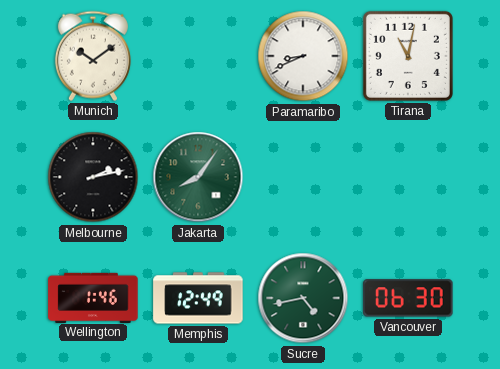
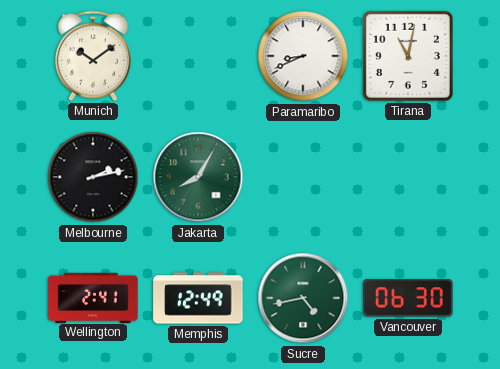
Jakarta: 8:06 -> 8:05 (198, 177)
Wellington: 1:46 -> 2:41 (93, 297)
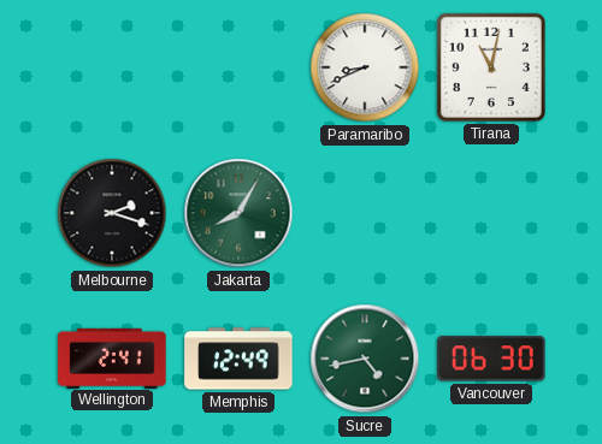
Munich: 10:09 -> none (93, 56)
Melbourne: 2:13 -> 2:18 (112, 213)
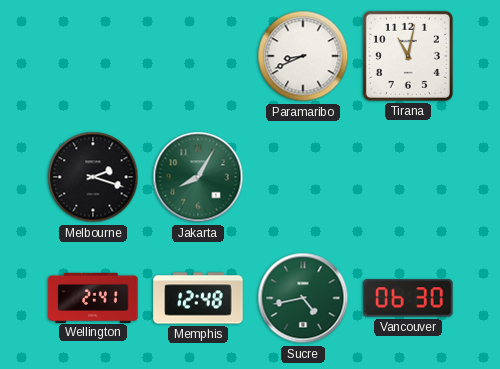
Memphis: 12:49 -> 12:48 (198, 298)
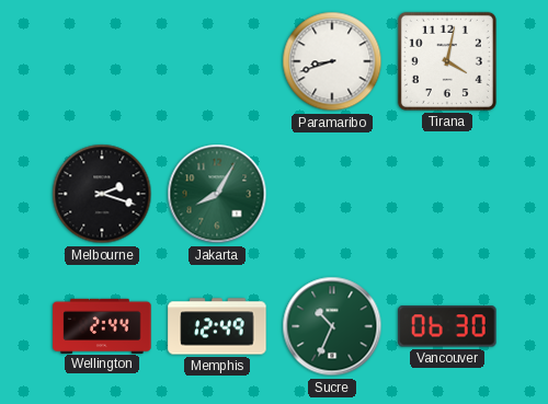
Paramaribo: 8:41 -> 8:42 (332, 61)
Tirana: 11:02 -> 4:02 (447, 61)
Wellington: 2:41 -> 2:44 (102, 325)
Memphis: 12:48 -> 12:49 (217, 326)
Sucre: 4:43 -> 10:34 (332, 326)
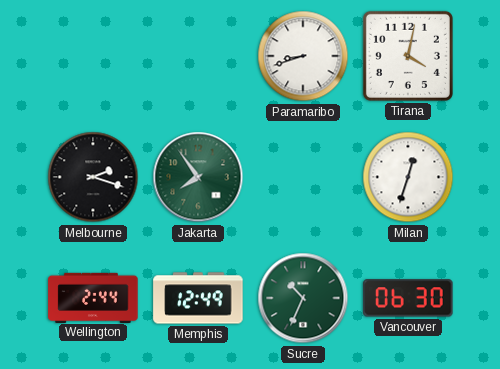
Jakarta: 8:05 -> 7:54 (198, 177)
Milan: none -> 12:33 (408, 177)
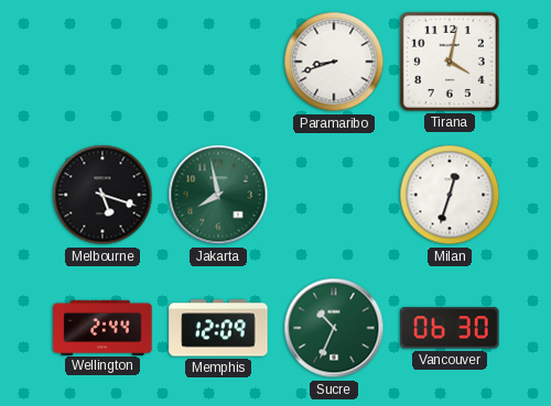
Melbourne: 2:18 -> 5:18 (102, 195)
Jakarta: 7:54 -> 7:58 (218, 195)
Memphis: 12:49 -> 12:09 (218, 328)
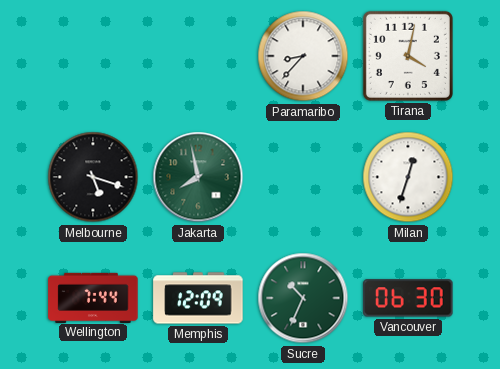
Paramaribo: 8:42 -> 8:37 (303, 56)
Wellington: 2:44 -> 7:44 (93, 297)
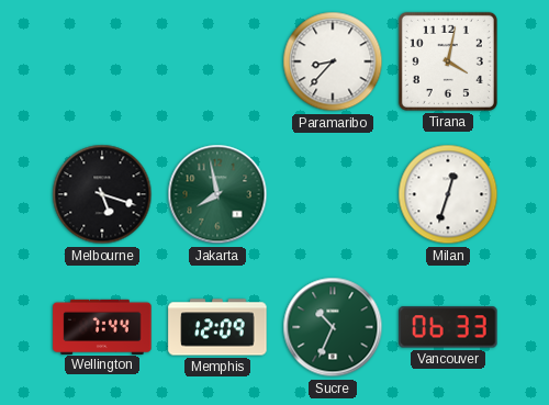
Vancouver: 06:30 -> 06:33 (448, 327)
